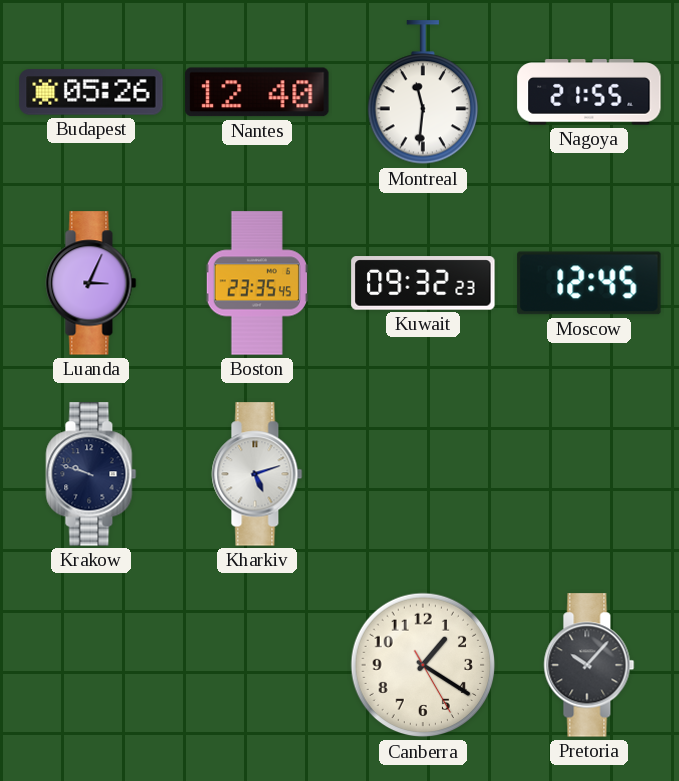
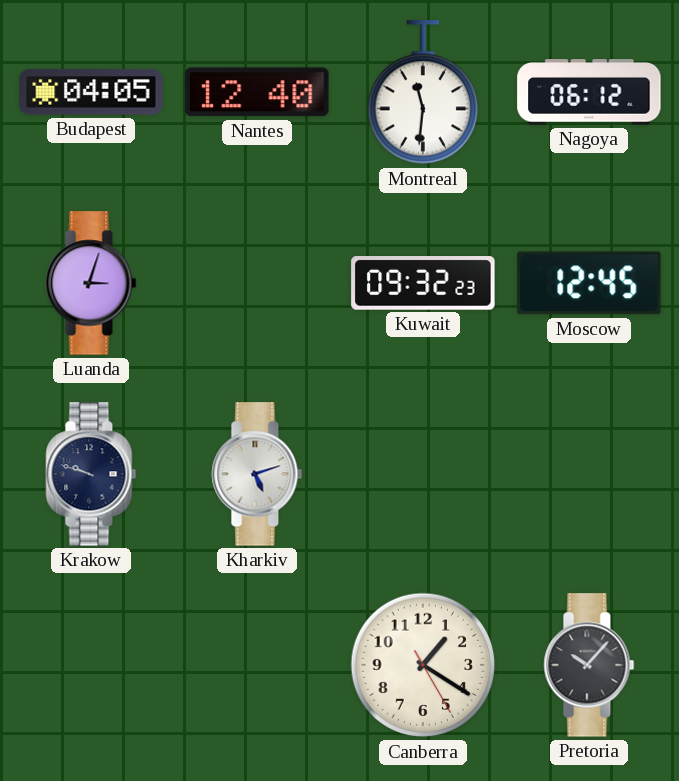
Budapest: 05:26 -> 04:05 (91, 92)
Nagoya: 21:55 -> 06:12 (589, 92)
Luanda: 3:04 -> 3:03 (91, 283)
Boston: 23:35 -> none (257, 283)
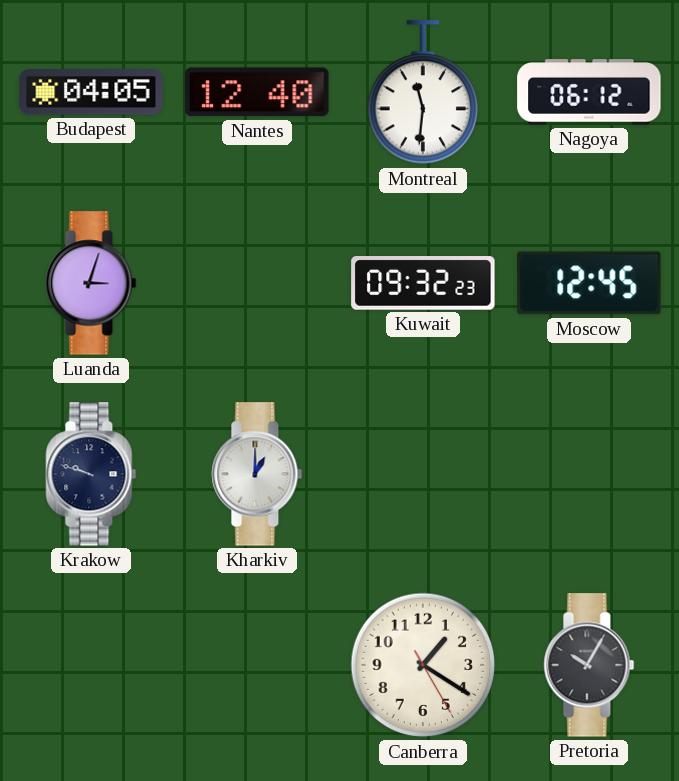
Kharkiv: 5:12 -> 1:00 (257, 474)
Pretoria: 10:07 -> 10:05 (589, 665)
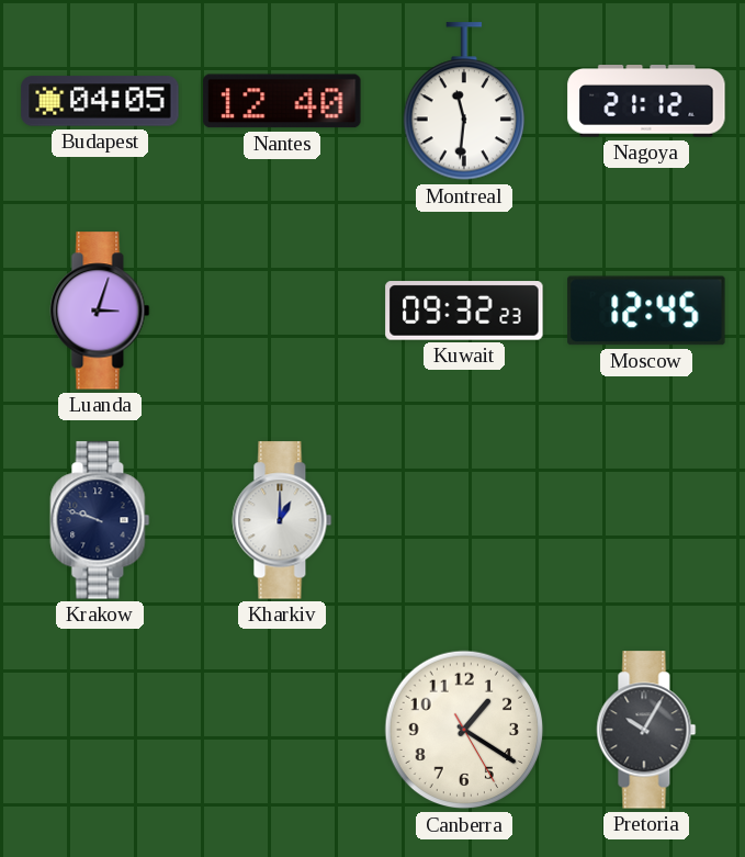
Nagoya: 06:12 -> 21:12 (646, 101)
